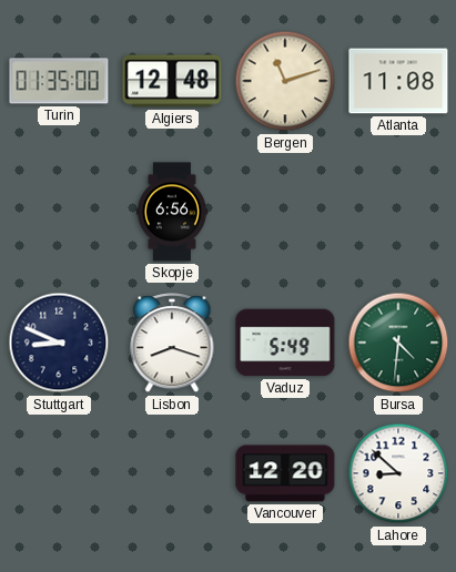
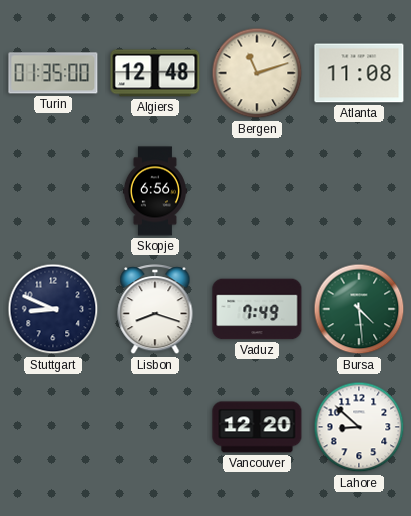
Vaduz: 5:49 -> 7:49 (257, 309)
Bursa: 4:31 -> 4:29 (359, 309)
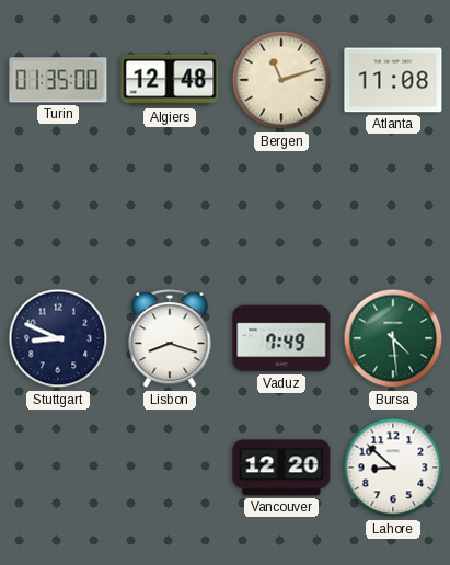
Skopje: 6:56 -> none (155, 191)
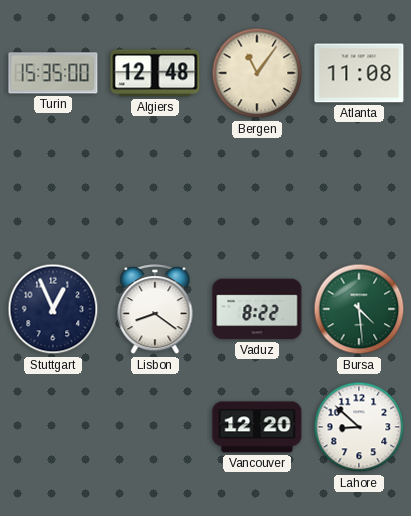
Turin: 01:35 -> 15:35 (53, 73)
Bergen: 11:12 -> 11:06 (257, 73)
Stuttgart: 8:49 -> 12:56 (53, 309)
Lisbon: 8:18 -> 8:21 (155, 310)
Vaduz: 7:49 -> 8:22 (257, 309)
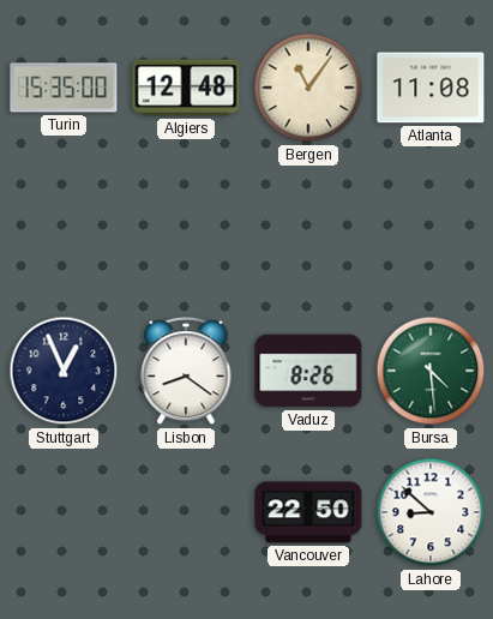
Vaduz: 8:22 -> 8:26 (308, 371)
Vancouver: 12:20 -> 22:50 (308, 512)
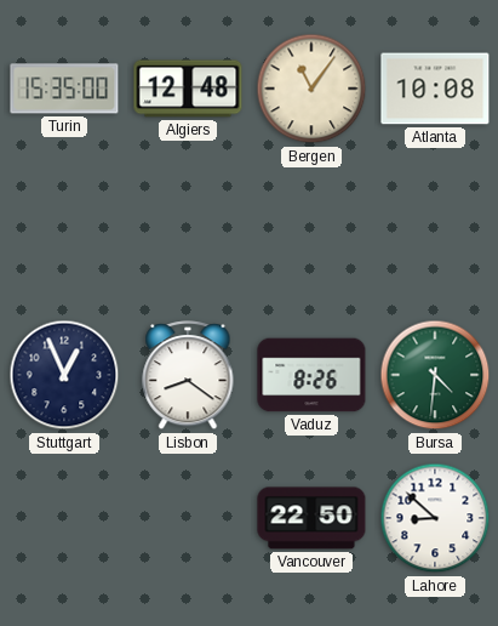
Atlanta: 11:08 -> 10:08 (435, 89)
Bursa: 4:29 -> 4:31 (435, 375)
